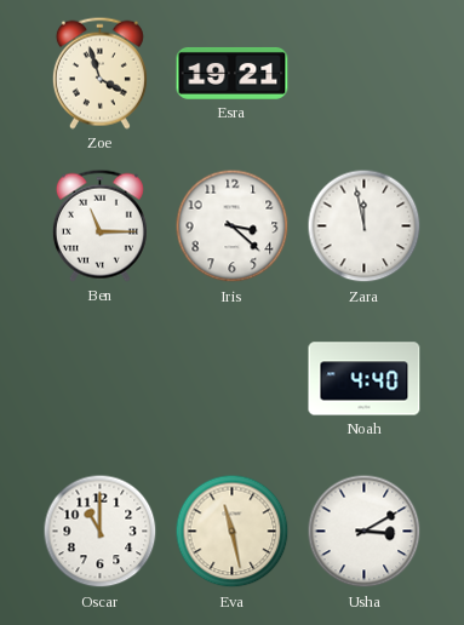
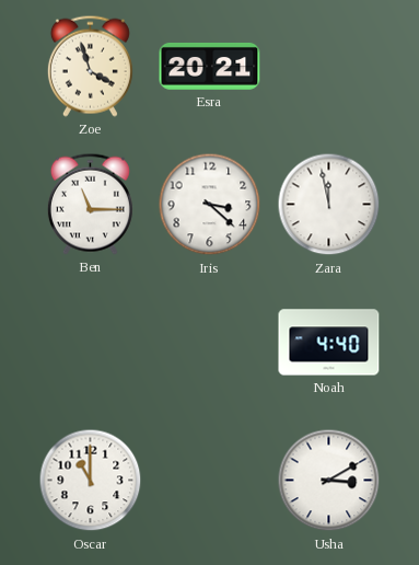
Esra: 19:21 -> 20:21 (210, 66)
Eva: 11:28 -> none (233, 532)
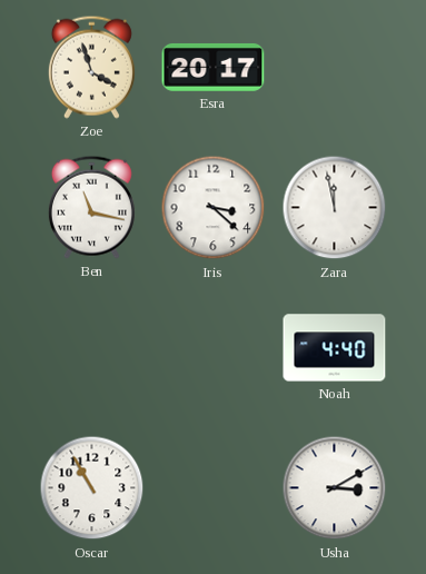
Esra: 20:21 -> 20:17 (214, 67)
Ben: 11:15 -> 11:17 (91, 207)
Oscar: 11:00 -> 10:55 (92, 488)
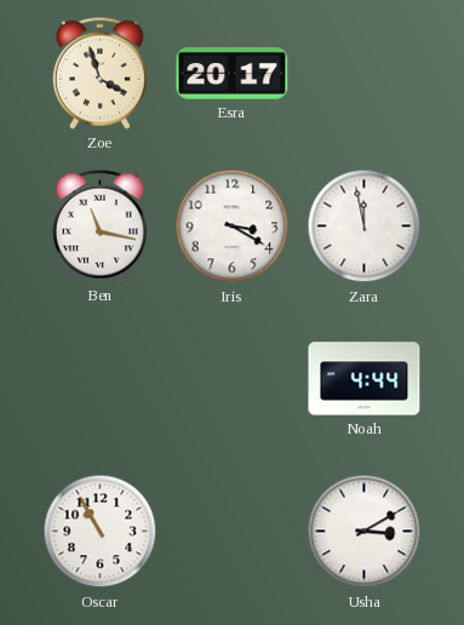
Iris: 3:22 -> 3:20 (233, 227)
Noah: 4:40 -> 4:44 (365, 379)
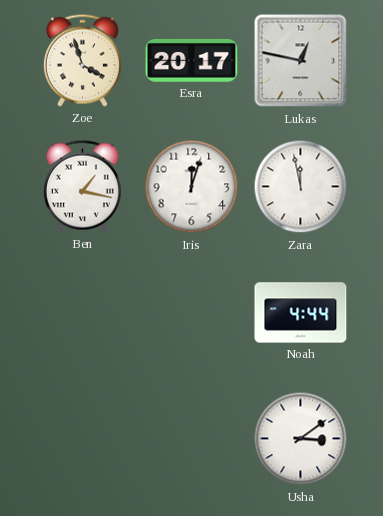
Lukas: none -> 12:47 (301, 61)
Ben: 11:17 -> 1:17 (82, 186)
Iris: 3:20 -> 12:03 (192, 187)
Oscar: 10:55 -> none (101, 532)
Usha: 3:10 -> 3:09 (301, 439)
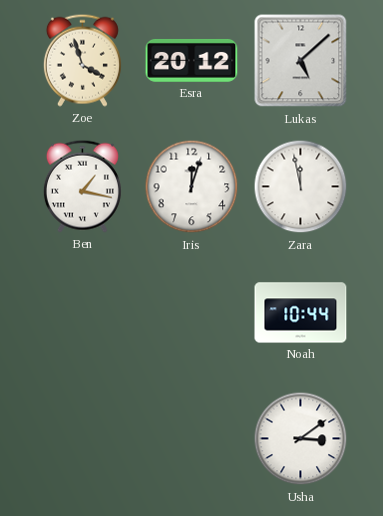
Esra: 20:17 -> 20:12 (192, 60)
Lukas: 12:47 -> 5:08 (301, 61)
Noah: 4:44 -> 10:44 (301, 313)
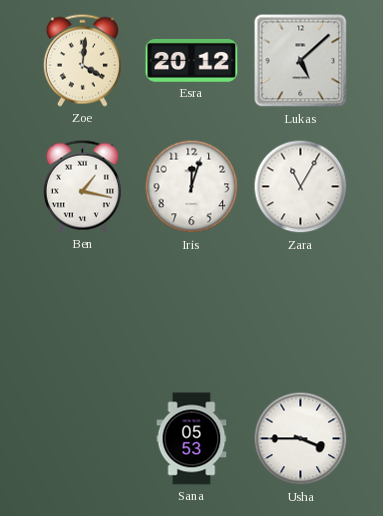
Zoe: 3:57 -> 4:01 (82, 60)
Zara: 11:58 -> 11:05 (301, 187)
Noah: 10:44 -> none (301, 313)
Sana: none -> 05:53 (192, 439)
Usha: 3:09 -> 3:45 (301, 439)
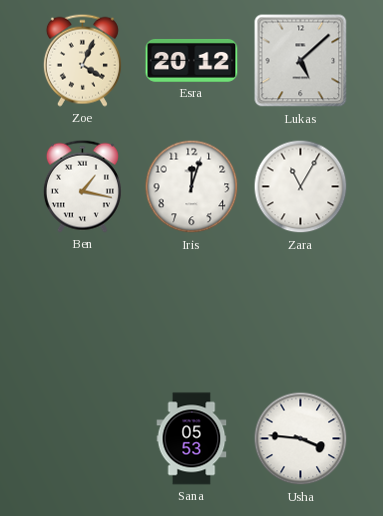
Zoe: 4:01 -> 4:04 (82, 60)
Usha: 3:45 -> 3:46 (301, 439)
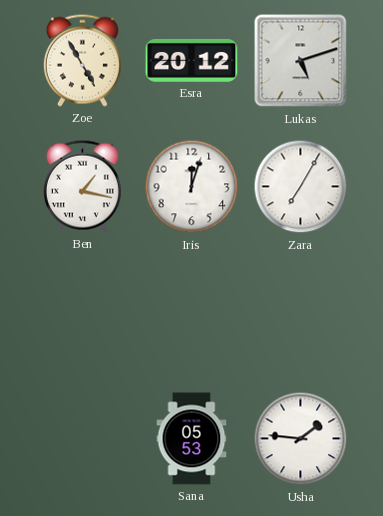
Zoe: 4:04 -> 4:55 (82, 60)
Lukas: 5:08 -> 5:12 (301, 61)
Zara: 11:05 -> 7:05 (301, 187)
Usha: 3:46 -> 1:46 (301, 439)
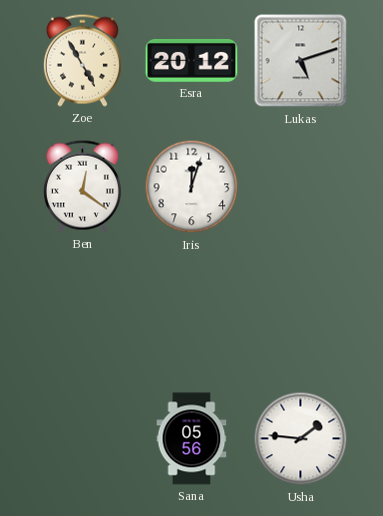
Ben: 1:17 -> 12:21 (82, 186)
Zara: 7:05 -> none (301, 187)
Sana: 05:53 -> 05:56 (192, 439)
